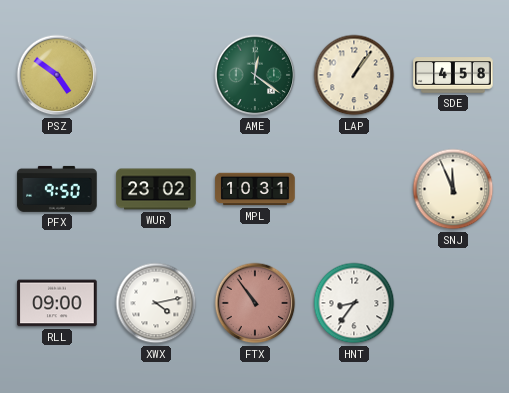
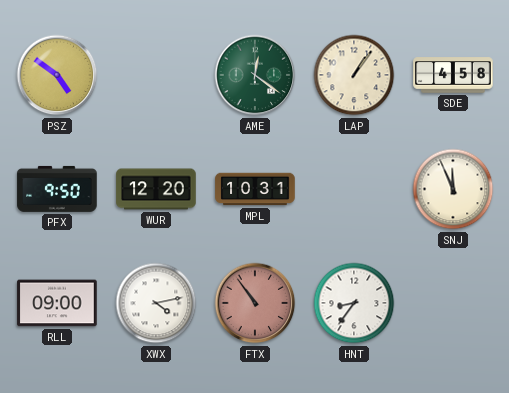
WUR: 23:02 -> 12:20 (156, 189)
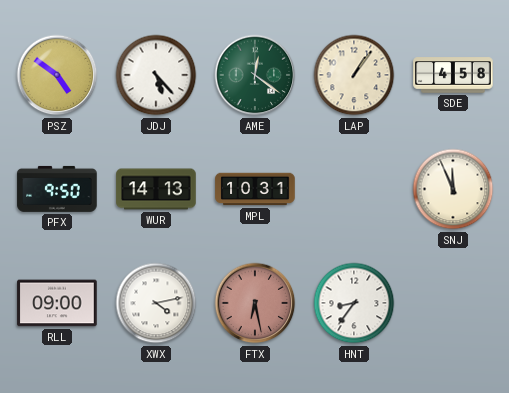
JDJ: none -> 5:23 (156, 75)
WUR: 12:20 -> 14:13 (156, 189)
FTX: 10:54 -> 6:28 (255, 303)
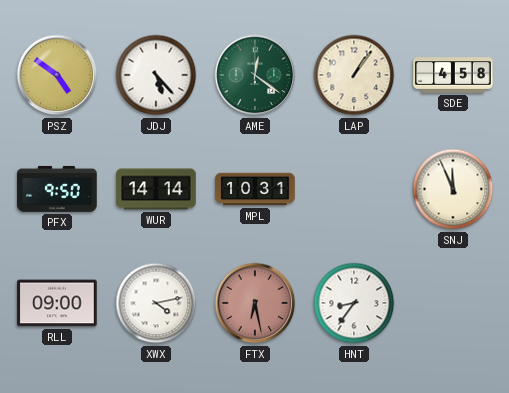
WUR: 14:13 -> 14:14 (156, 189)
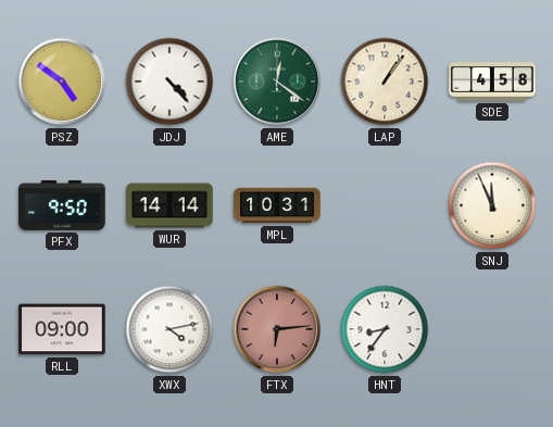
JDJ: 5:23 -> 4:23 (169, 81)
FTX: 6:28 -> 6:14 (277, 329)
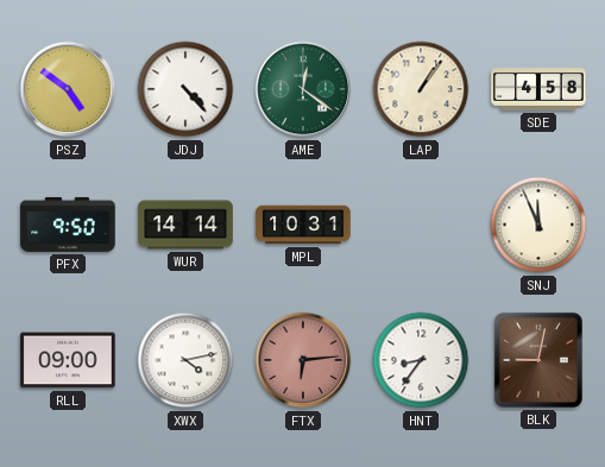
BLK: none -> 9:02 (538, 360)
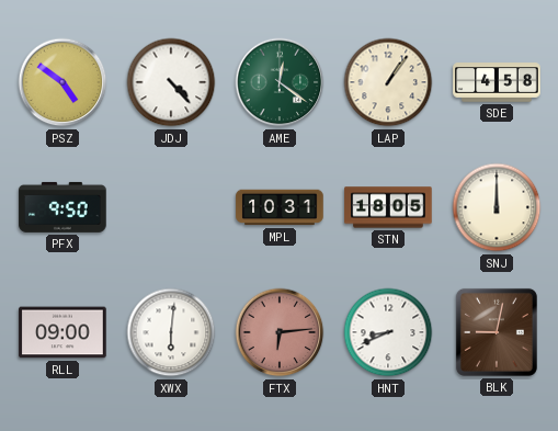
WUR: 14:14 -> none (185, 225)
STN: none -> 18:05 (388, 207)
SNJ: 11:56 -> 12:00 (497, 207)
XWX: 4:13 -> 6:01 (171, 332)
HNT: 8:36 -> 8:41 (388, 332)
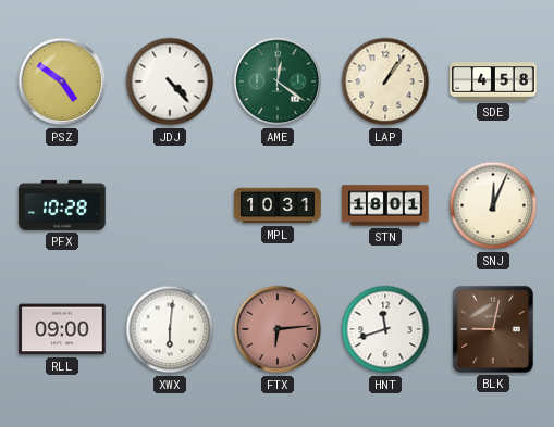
PFX: 9:50 -> 10:28 (62, 205)
STN: 18:05 -> 18:01 (385, 205)
SNJ: 12:00 -> 12:04 (493, 205)
HNT: 8:41 -> 11:42 (385, 329)
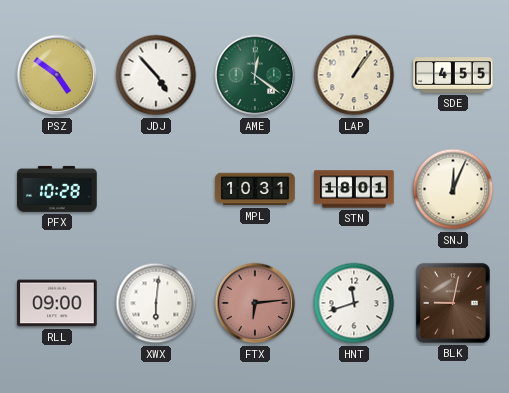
JDJ: 4:23 -> 4:53 (156, 75)
SDE: 4:58 -> 4:55 (453, 75)
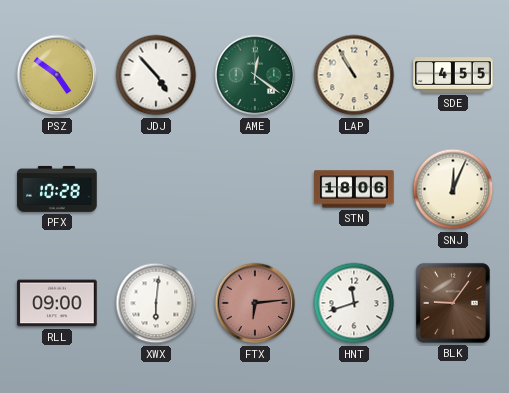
LAP: 1:06 -> 10:55 (354, 75)
MPL: 10:31 -> none (255, 189)
STN: 18:01 -> 18:06 (354, 189)
BLK: 9:02 -> 9:06 (453, 303)
